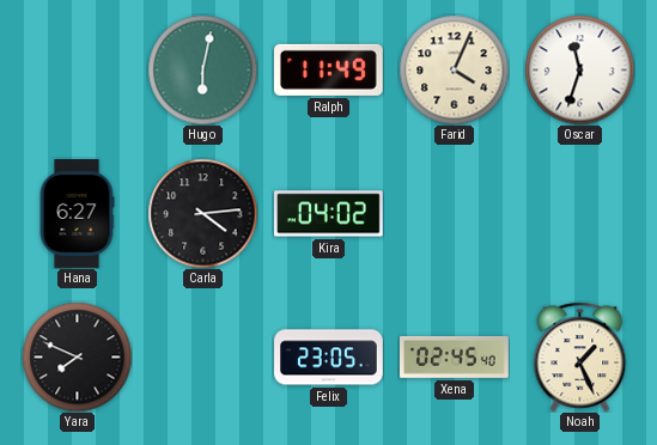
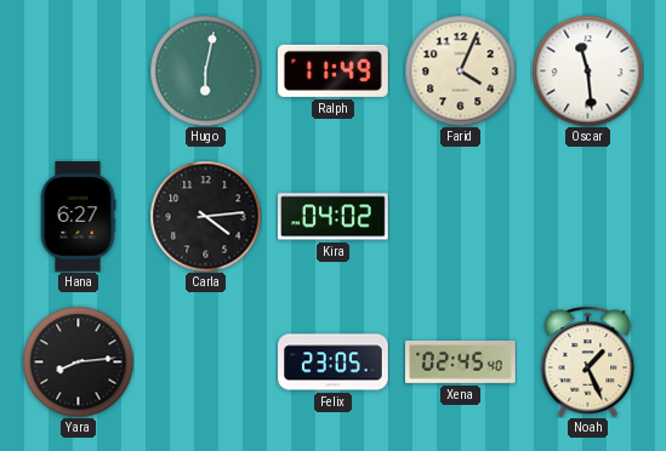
Oscar: 11:33 -> 11:29 (587, 70)
Yara: 7:49 -> 8:14 (78, 361)
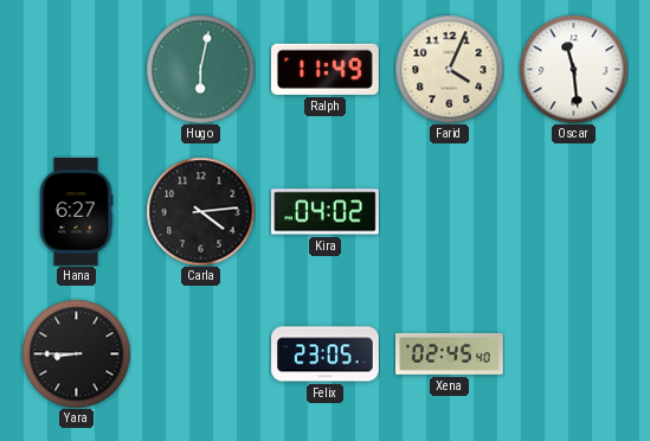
Yara: 8:14 -> 8:45 (76, 353)
Noah: 1:26 -> none (588, 361)
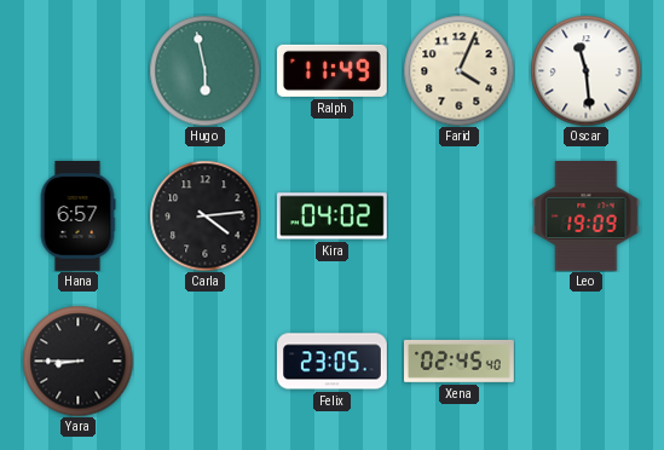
Hugo: 6:02 -> 5:58 (204, 70)
Hana: 6:27 -> 6:57 (77, 217)
Leo: none -> 19:09 (587, 217)
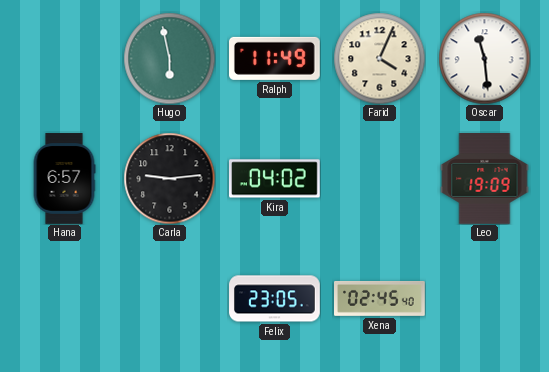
Carla: 4:14 -> 9:14 (169, 178)
Yara: 8:45 -> none (77, 360)
